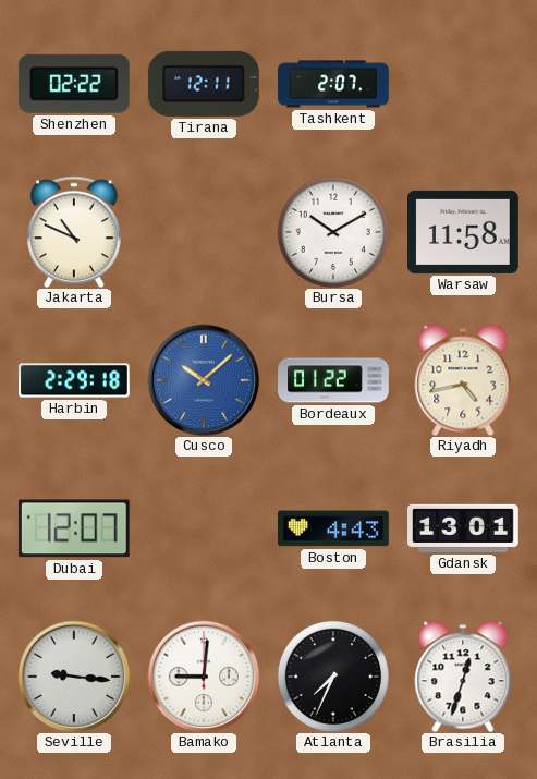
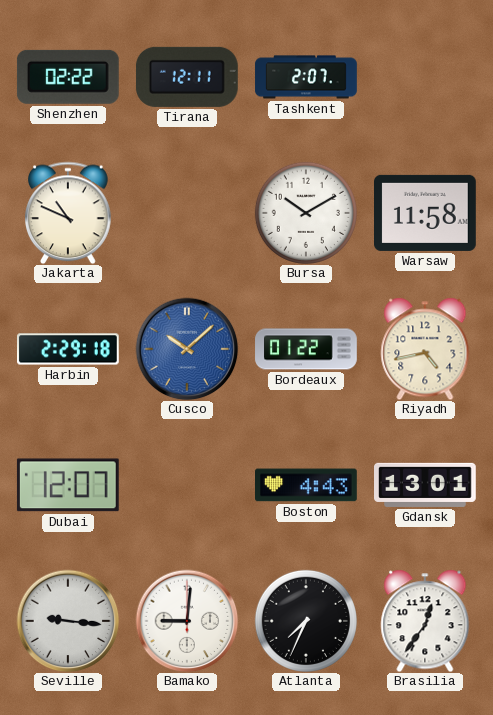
Brasilia: 12:33 -> 12:36 (425, 621)
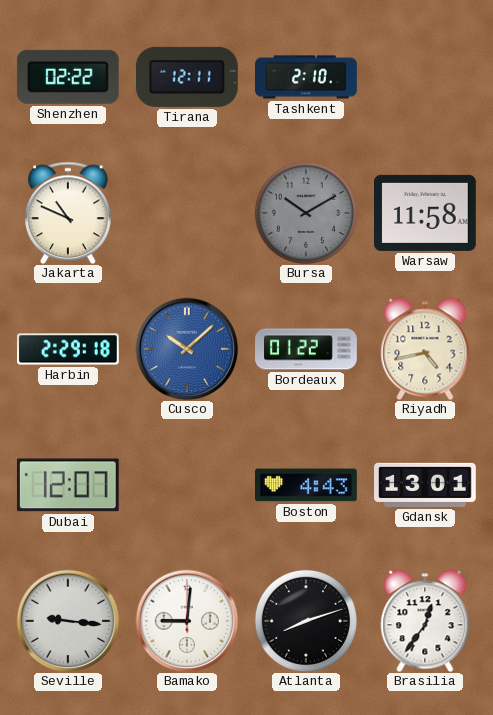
Tashkent: 2:07 -> 2:10 (306, 77)
Bursa dial: white -> grey (306, 213)
Atlanta: 7:34 -> 8:12 (306, 621)
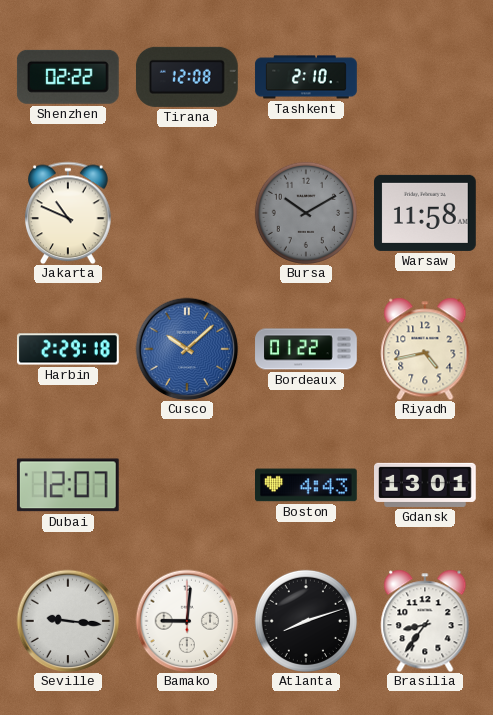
Tirana: 12:11 -> 12:08 (187, 77)
Brasilia: 12:36 -> 8:36 (425, 621)
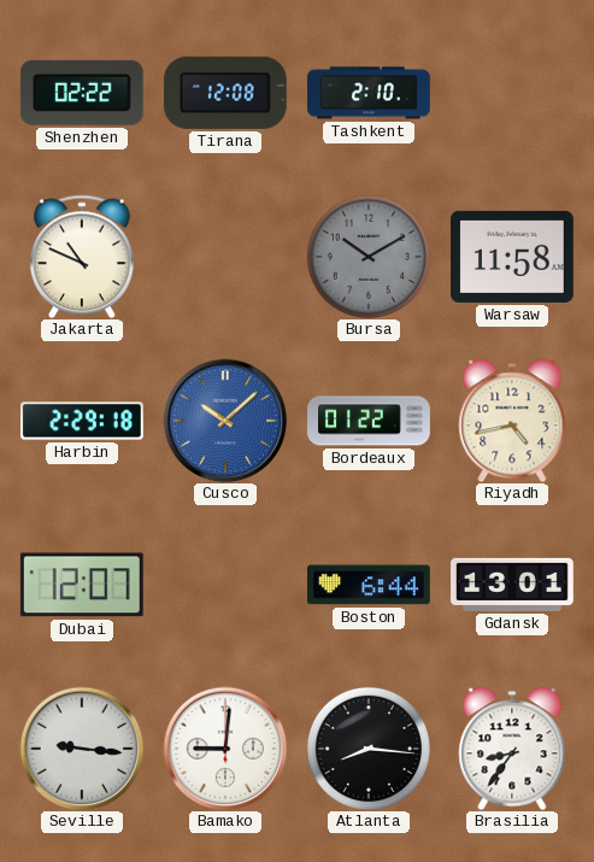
Boston: 4:43 -> 6:44 (370, 585)
Atlanta: 8:12 -> 8:16 (369, 749)
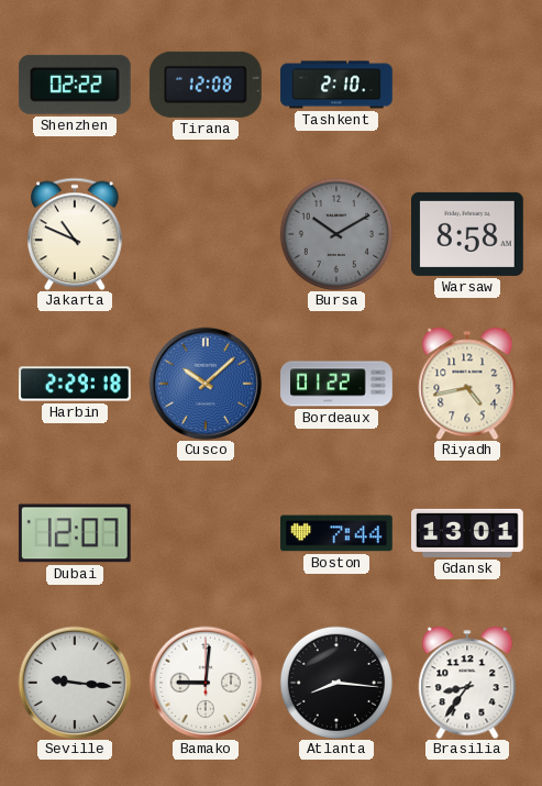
Warsaw: 11:58 -> 8:58 (468, 234)
Boston: 6:44 -> 7:44 (338, 533)
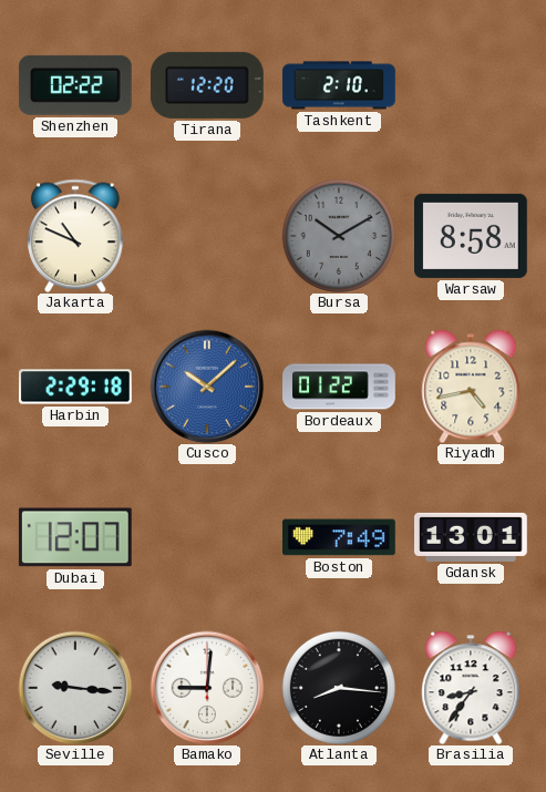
Tirana: 12:08 -> 12:20 (207, 85)
Boston: 7:44 -> 7:49 (340, 537)
